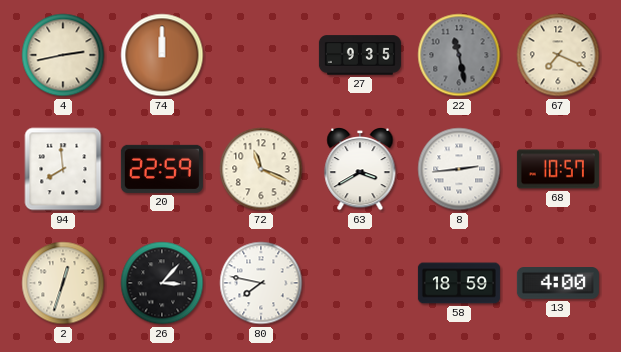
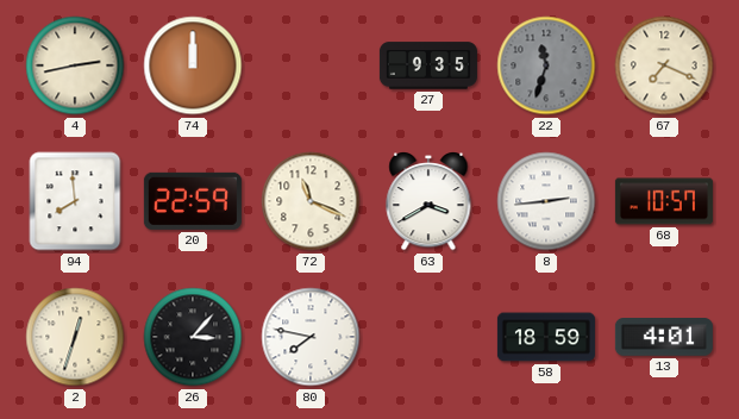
22: 11:28 -> 11:33 (546, 65)
13: 4:00 -> 4:01 (664, 337)
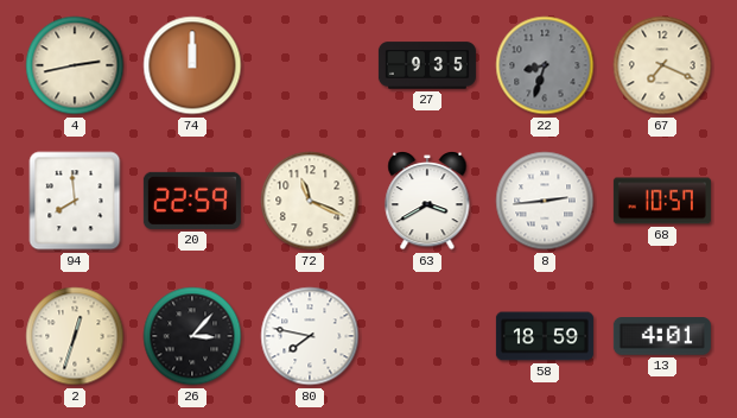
22: 11:33 -> 8:33 (545, 65)
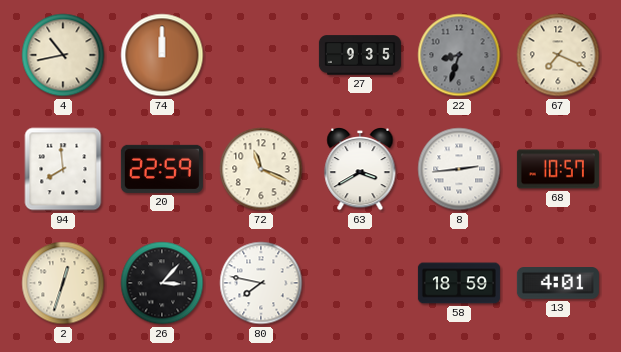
4: 2:43 -> 10:43 (63, 55)
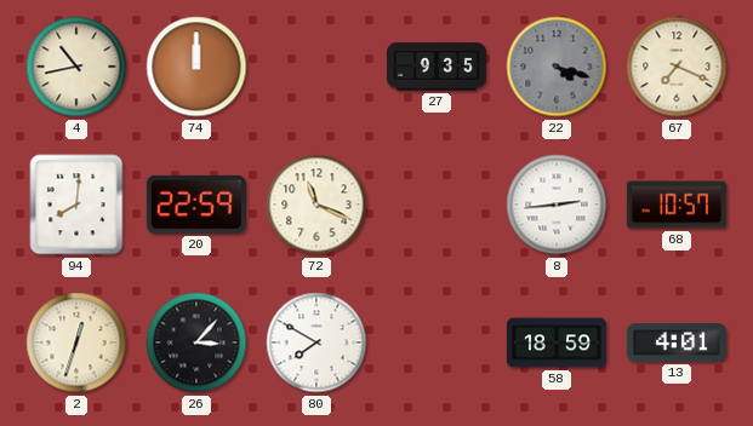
22: 8:33 -> 4:18 (557, 67)
94: 7:59 -> 8:01 (76, 205)
63: 3:40 -> none (360, 170)
80: 7:47 -> 7:50 (316, 342)
